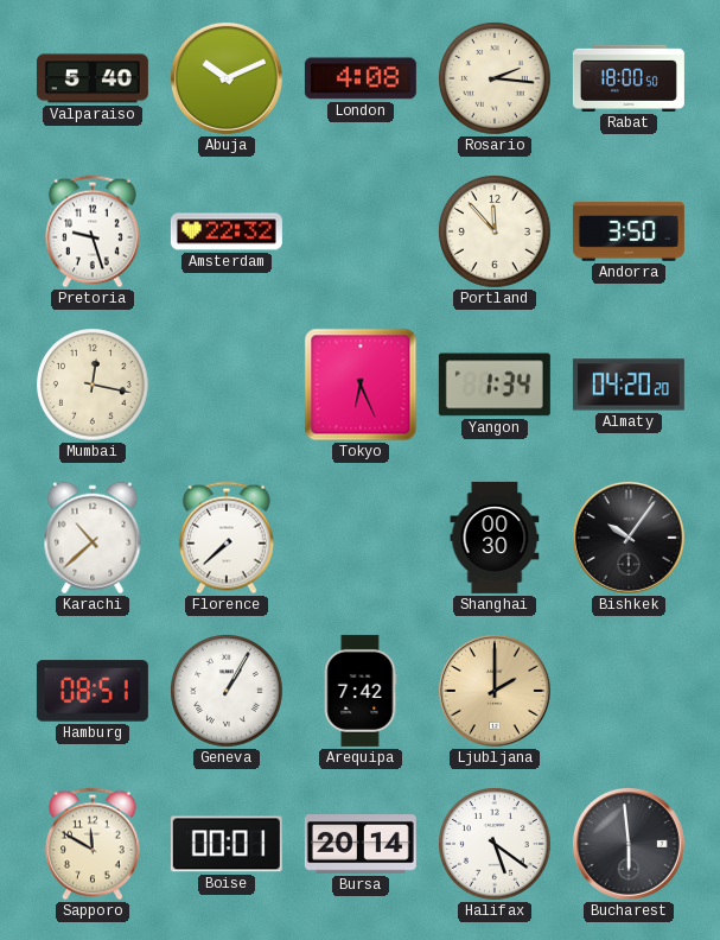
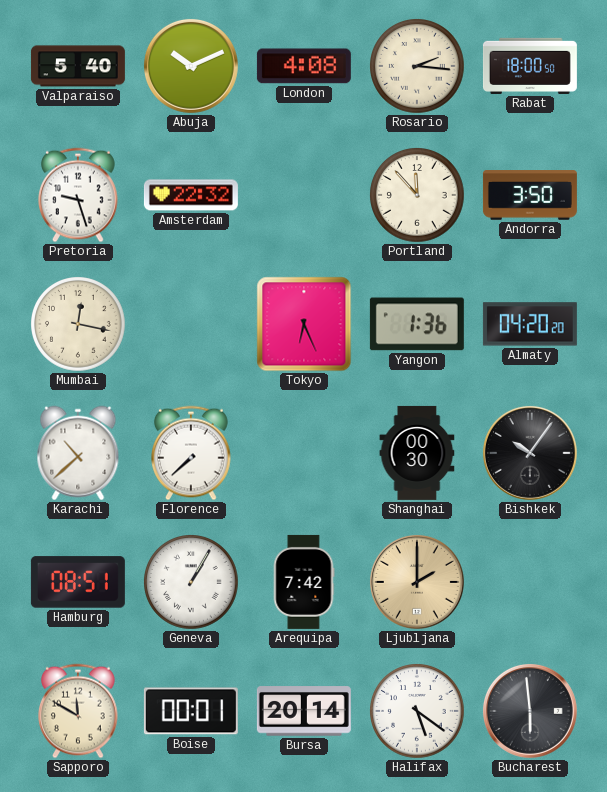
Yangon: 1:34 -> 1:36 (417, 324)
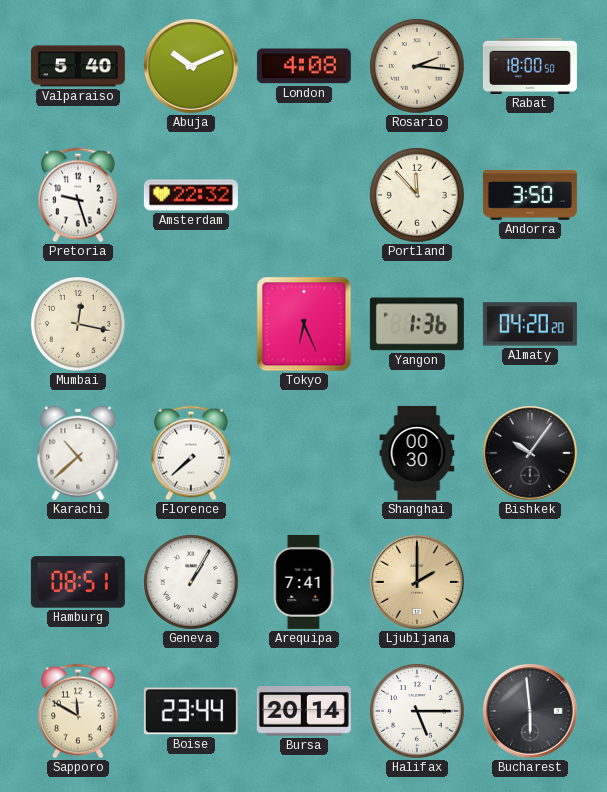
Arequipa: 7:42 -> 7:41 (304, 582)
Boise: 00:01 -> 23:44 (191, 711)
Halifax: 5:21 -> 5:15 (418, 712)
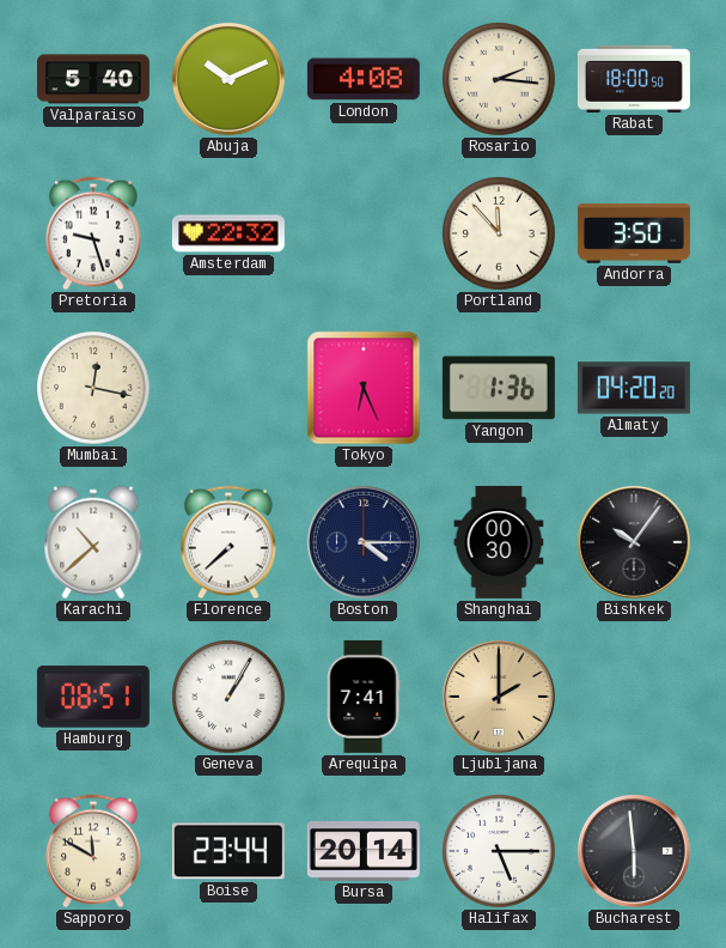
Boston: none -> 4:15 (364, 542)
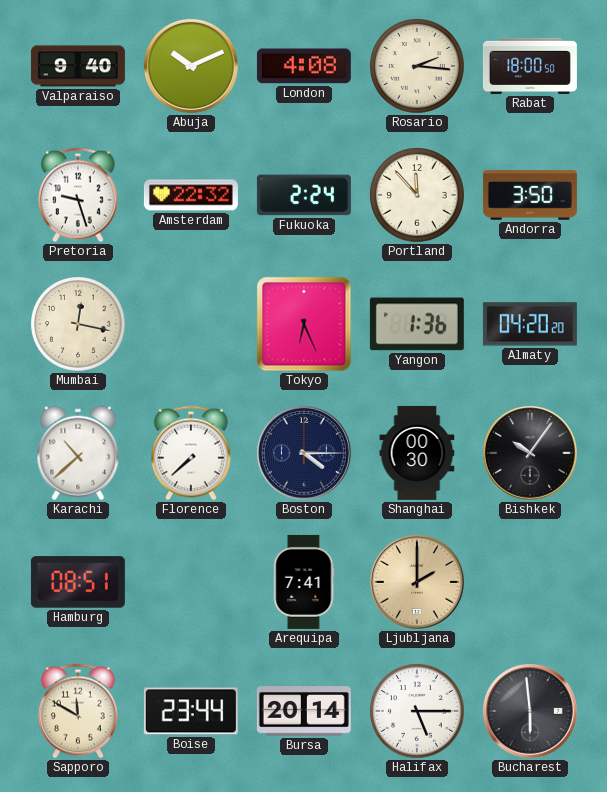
Valparaiso: 5:40 -> 9:40 (78, 66)
Fukuoka: none -> 2:24 (304, 195)
Geneva: 1:05 -> none (230, 698)
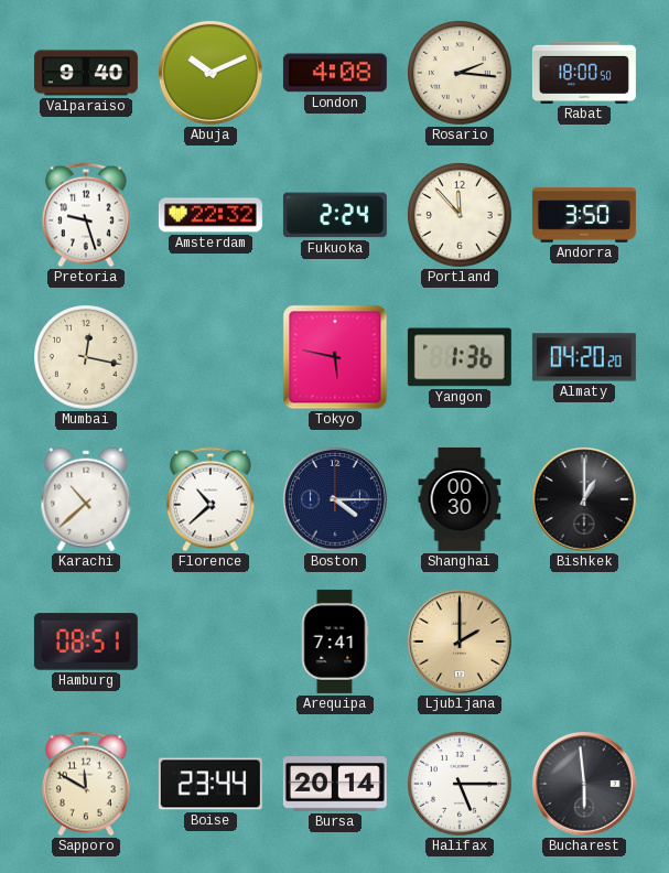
Tokyo: 6:26 -> 5:47 (335, 357)
Florence: 7:38 -> 10:38 (212, 499)
Bishkek: 10:06 -> 1:00 (584, 499)
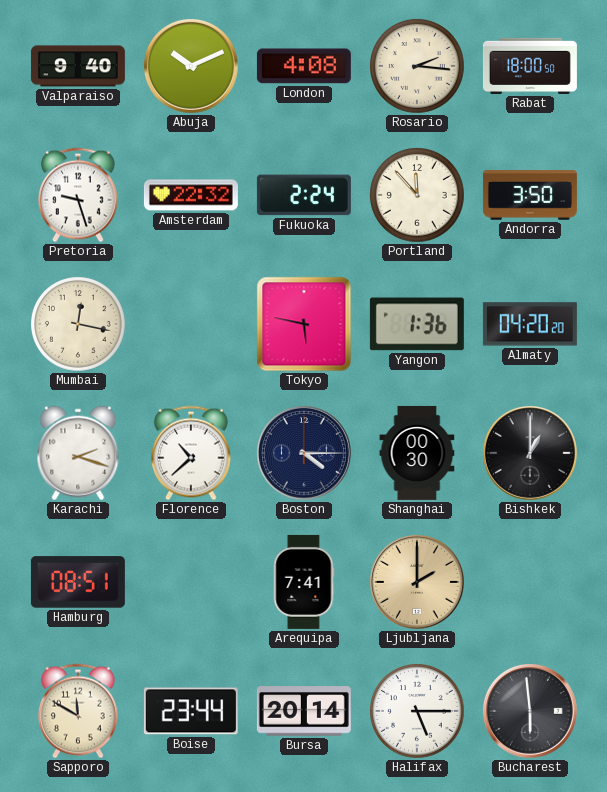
Karachi: 10:38 -> 2:18 (78, 453)
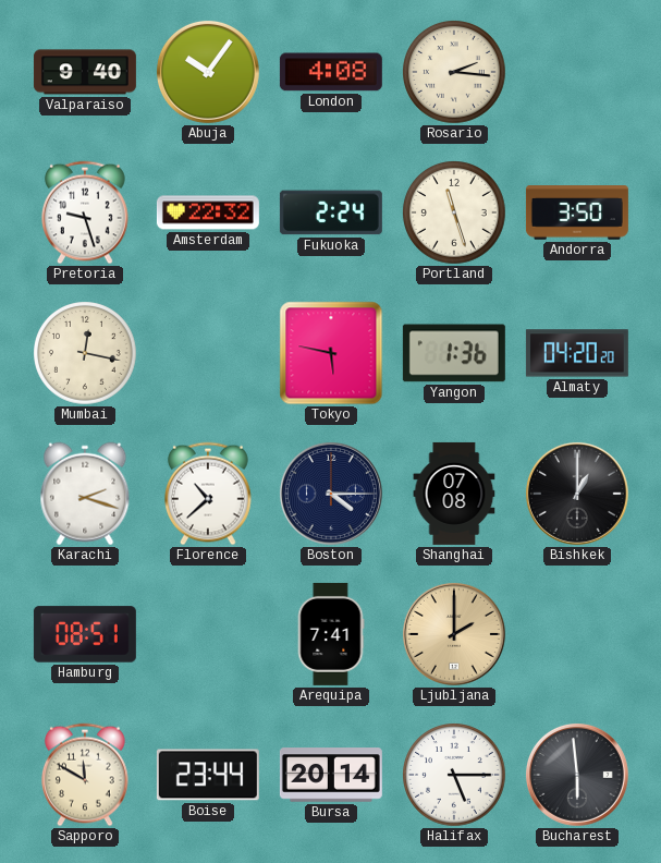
Abuja: 10:11 -> 10:06 (208, 72)
Rabat: 18:00 -> none (530, 66)
Portland: 11:53 -> 11:27 (455, 214)
Shanghai: 00:30 -> 07:08 (454, 494)
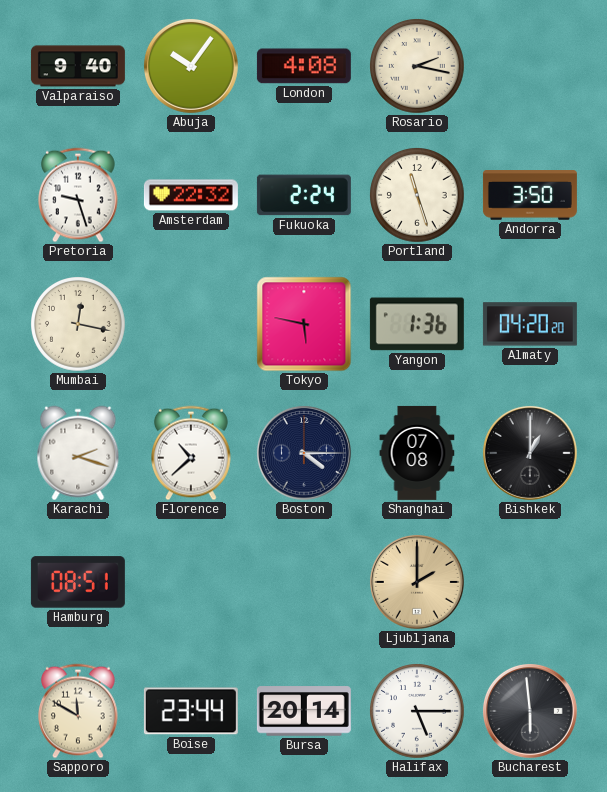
Rosario: 2:16 -> 2:17 (418, 67)
Arequipa: 7:41 -> none (331, 634)
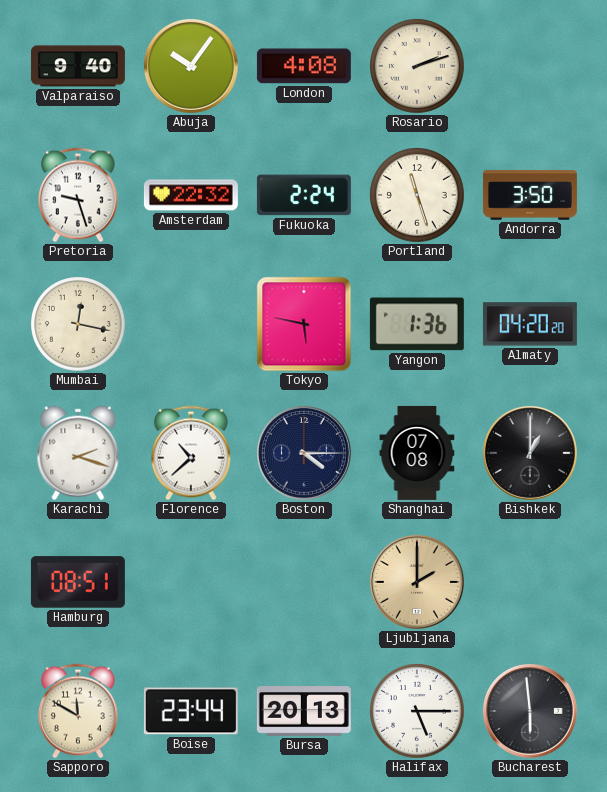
Rosario: 2:17 -> 2:12 (418, 67)
Bursa: 20:14 -> 20:13 (304, 711)
